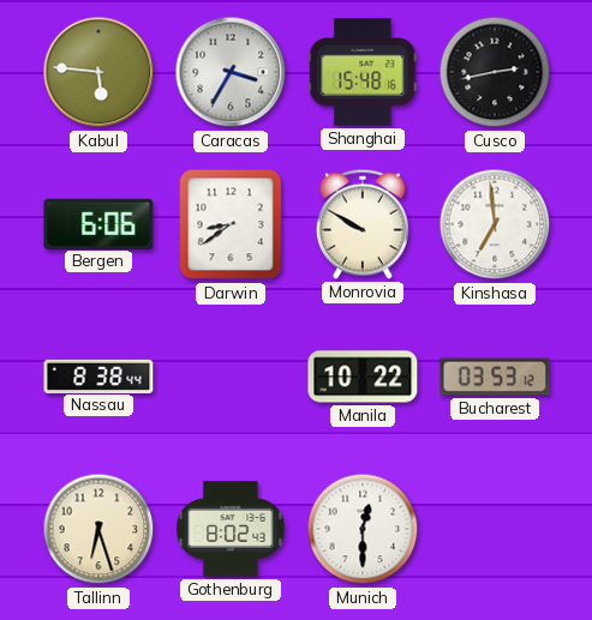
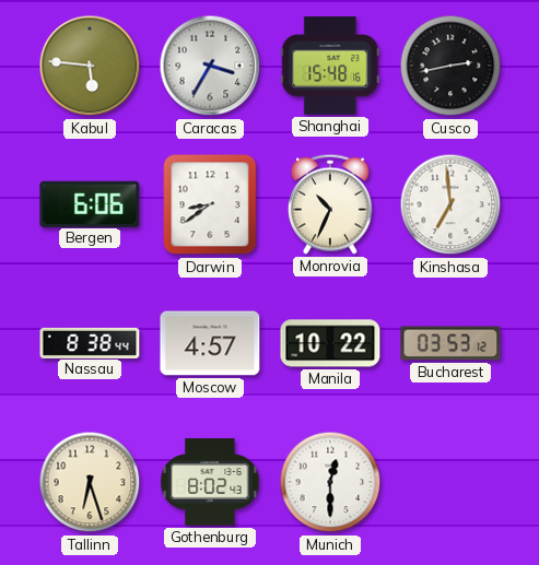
Monrovia: 9:50 -> 10:34 (330, 204)
Moscow: none -> 4:57 (210, 343)
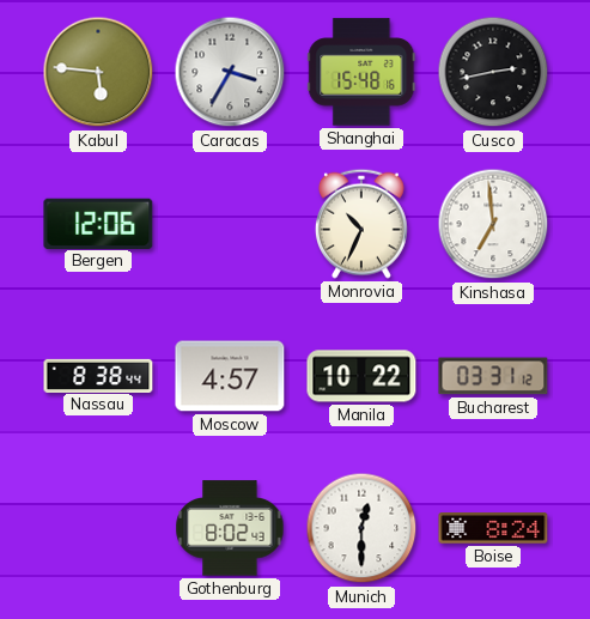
Bergen: 6:06 -> 12:06 (98, 223)
Darwin: 8:39 -> none (210, 204)
Bucharest: 03:53 -> 03:31 (493, 376)
Tallinn: 6:27 -> none (90, 482)
Boise: none -> 8:24 (493, 528)
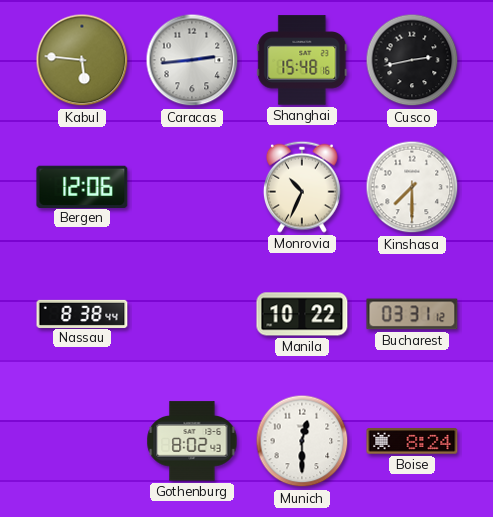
Caracas: 3:35 -> 2:44 (192, 60)
Kinshasa: 6:59 -> 7:30 (412, 187)
Moscow: 4:57 -> none (230, 376)
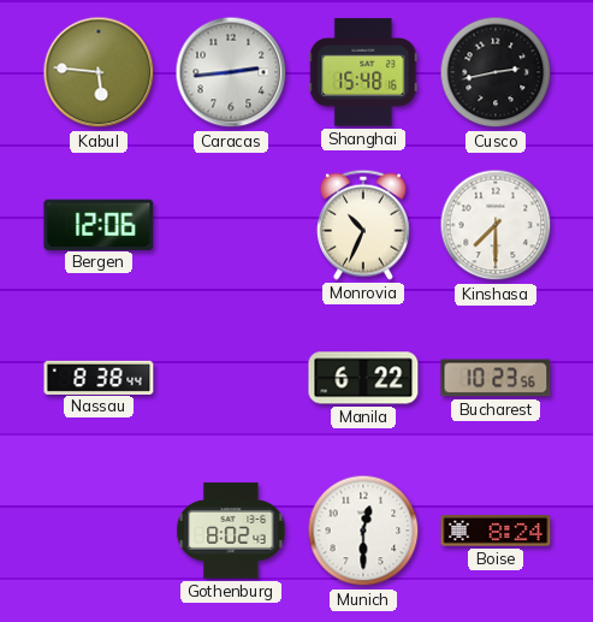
Manila: 10:22 -> 6:22 (363, 378)
Bucharest: 03:31 -> 10:23 (496, 378)
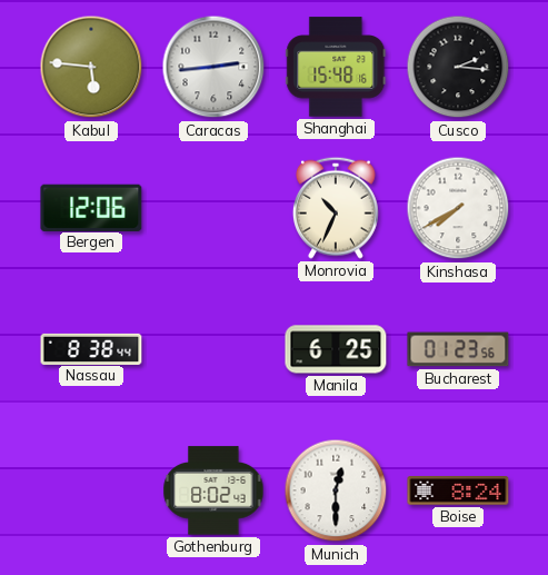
Cusco: 2:43 -> 2:16 (458, 67)
Kinshasa: 7:30 -> 7:40 (458, 208)
Manila: 6:22 -> 6:25 (336, 349)
Bucharest: 10:23 -> 01:23 (458, 349)
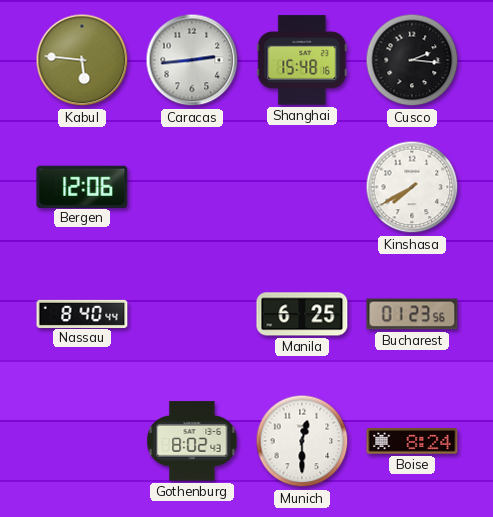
Monrovia: 10:34 -> none (336, 208)
Nassau: 8:38 -> 8:40 (82, 313)
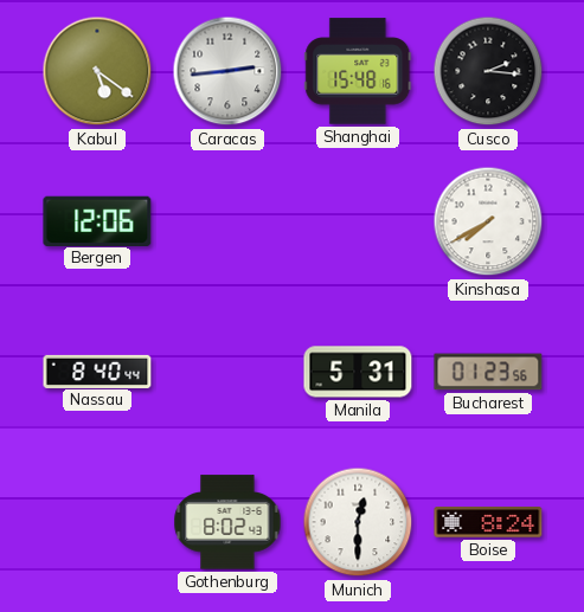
Kabul: 5:46 -> 5:21 (97, 71)
Manila: 6:25 -> 5:31 (358, 372)
